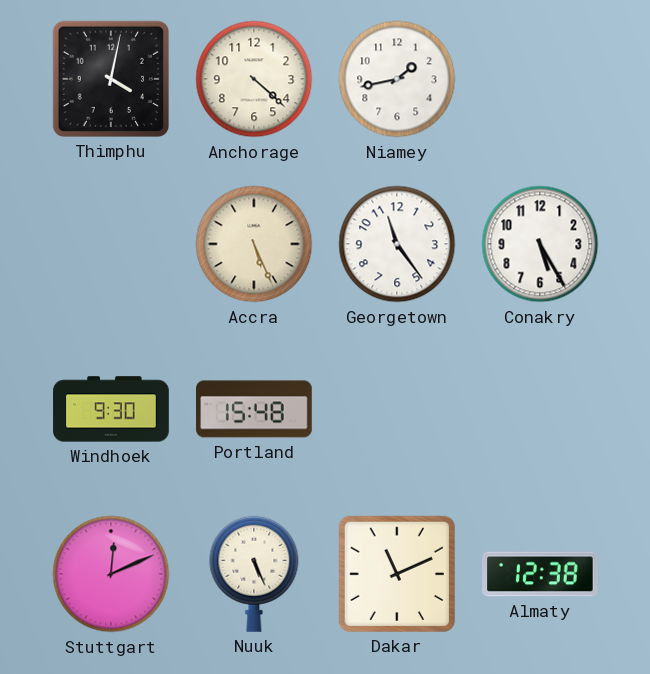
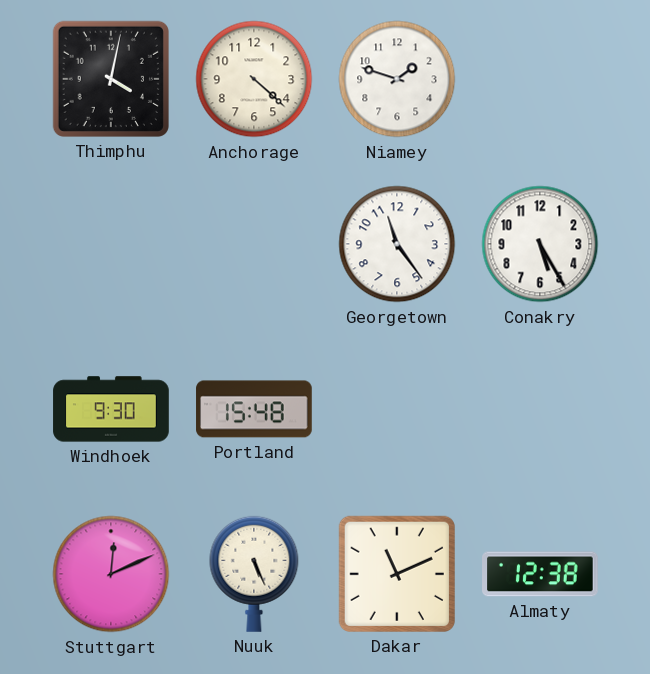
Niamey: 1:43 -> 1:48 (397, 79)
Accra: 5:26 -> none (254, 244)
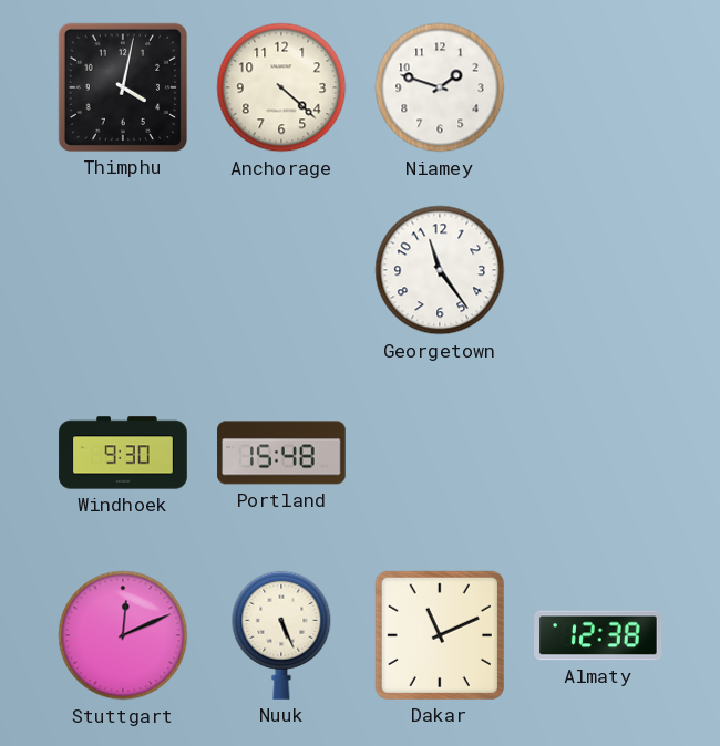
Conakry: 5:25 -> none (540, 244)
